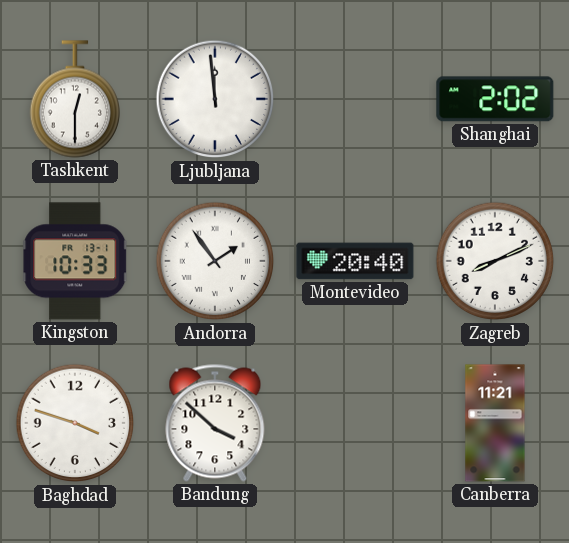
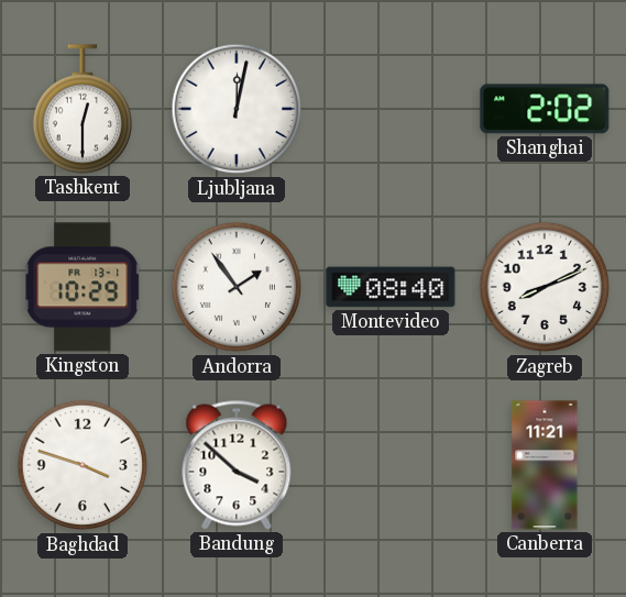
Ljubljana: 11:59 -> 12:02 (237, 109)
Kingston: 10:33 -> 10:29 (84, 287)
Montevideo: 20:40 -> 08:40 (391, 287)
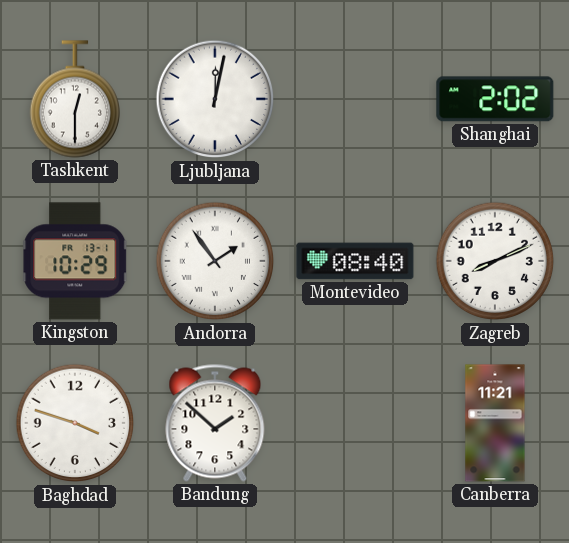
Bandung: 3:52 -> 1:52 (215, 423)
